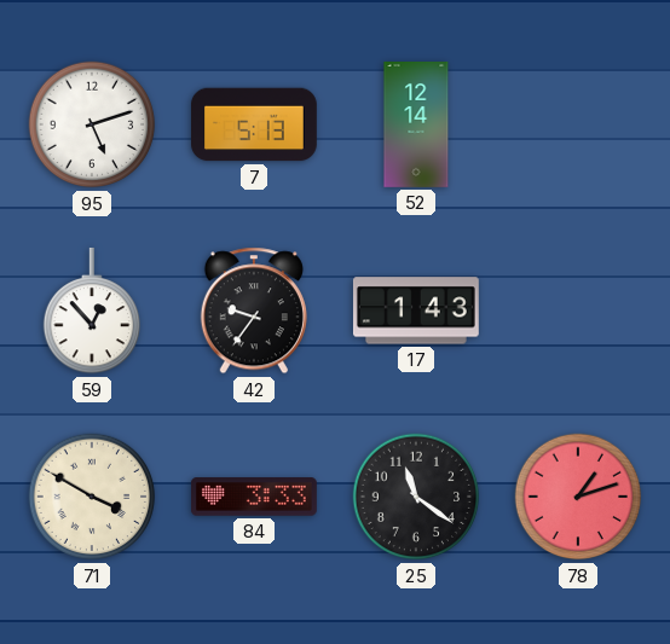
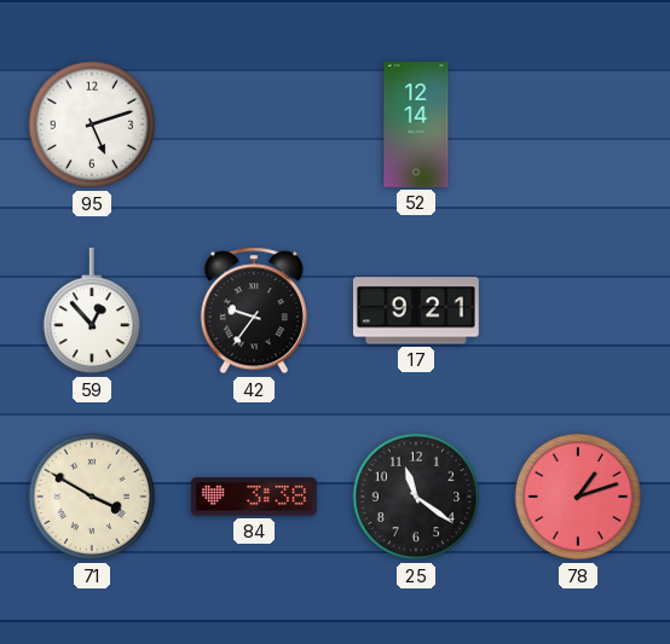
7: 5:13 -> none (254, 124)
17: 1:43 -> 9:21 (416, 311)
84: 3:33 -> 3:38 (254, 497)
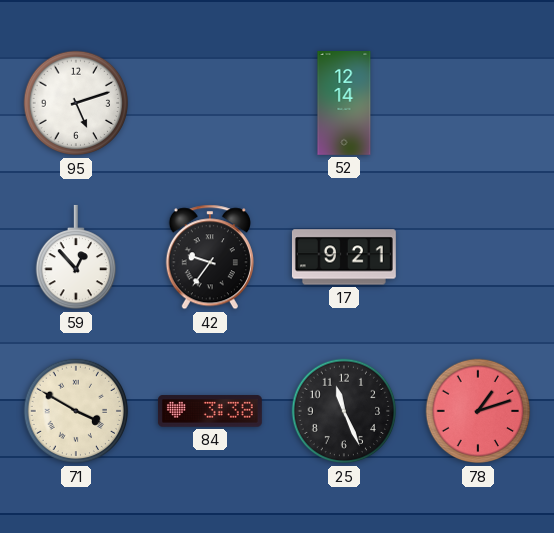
25: 11:21 -> 11:26 (344, 411)
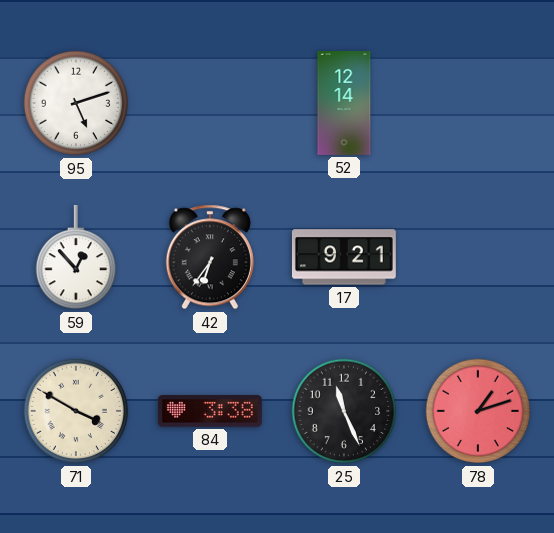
42: 9:36 -> 6:36 (210, 257)
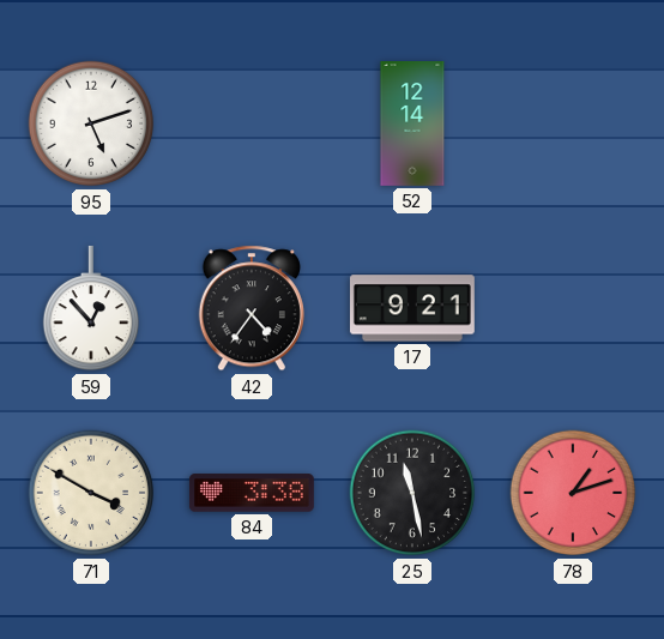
42: 6:36 -> 4:36 (252, 308)
25: 11:26 -> 11:28 (412, 493)
